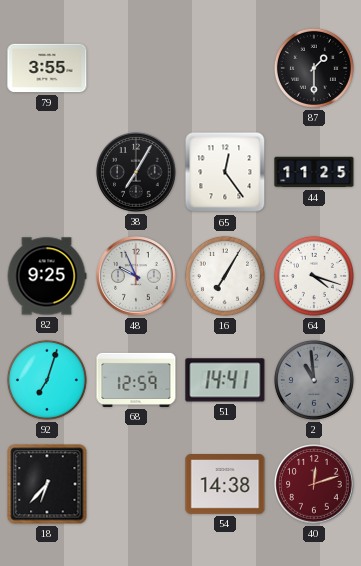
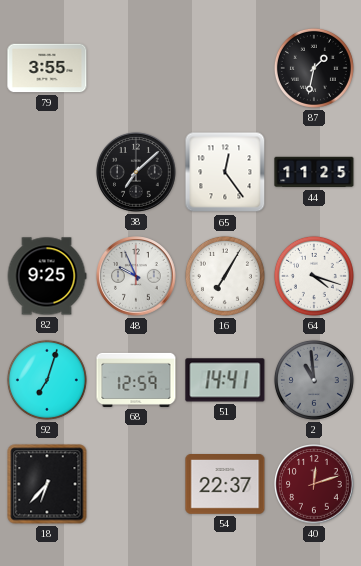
87: 1:30 -> 1:32 (314, 68)
38: 7:05 -> 7:08 (136, 172)
54: 14:38 -> 22:37 (225, 485)
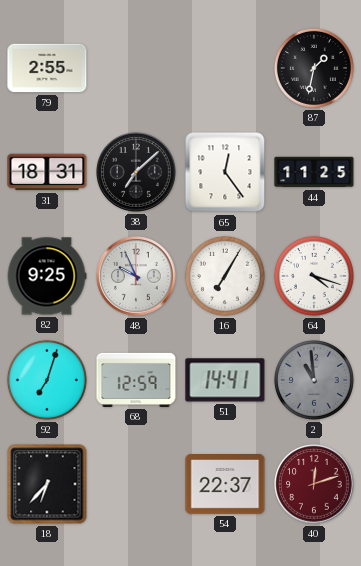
79: 3:55 -> 2:55 (47, 68)
31: none -> 18:31 (47, 172)
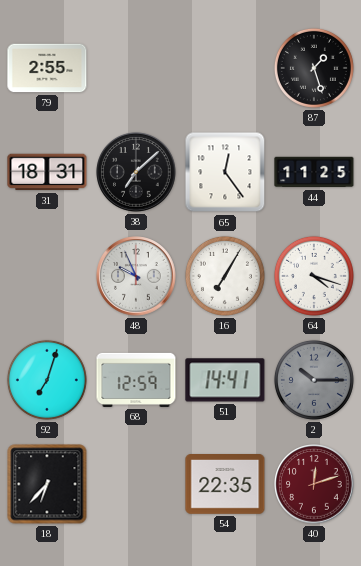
87: 1:32 -> 1:27 (314, 68)
82: 9:25 -> none (47, 276)
2: 10:59 -> 10:15 (314, 380)
54: 22:37 -> 22:35 (225, 485)
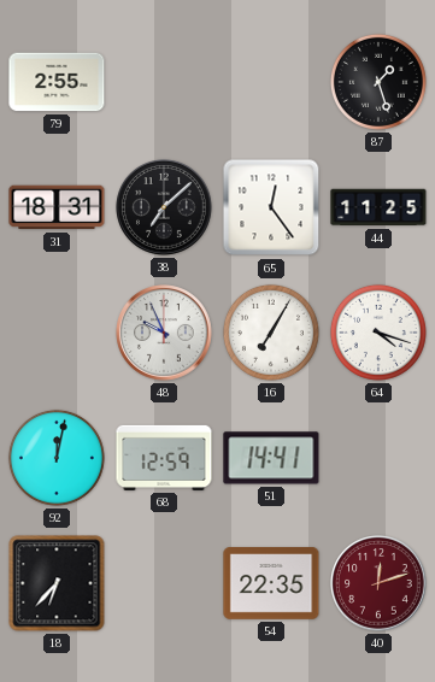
92: 7:03 -> 12:02 (57, 458)
2: 10:15 -> none (314, 380)
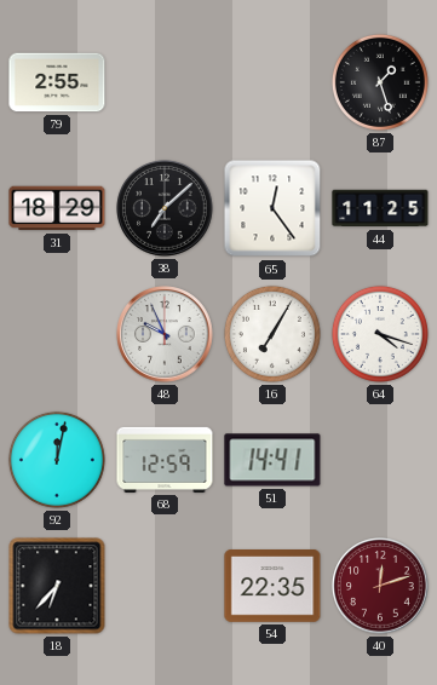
31: 18:31 -> 18:29 (57, 208)
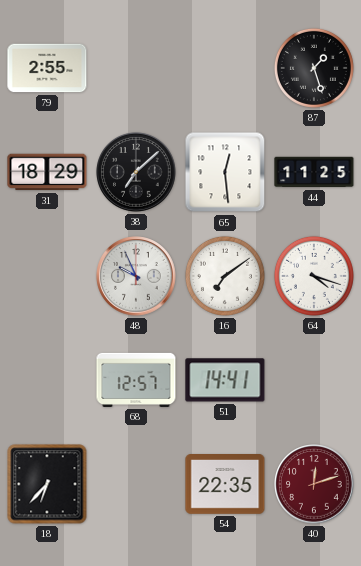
65: 12:24 -> 12:29 (225, 172)
16: 7:05 -> 7:09 (225, 276)
92: 12:02 -> none (57, 460)
68: 12:59 -> 12:57 (136, 380)
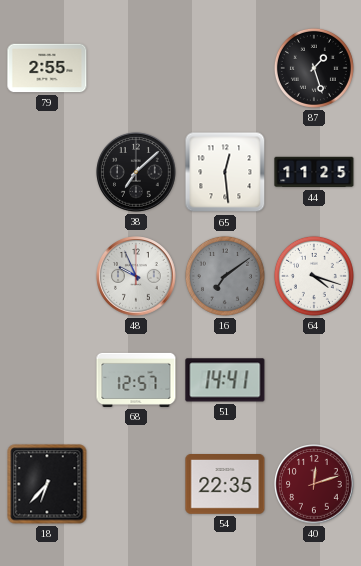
31: 18:29 -> none (47, 172)
16 dial: white -> grey (225, 276)
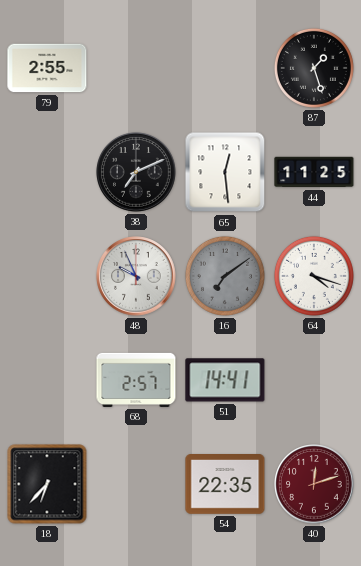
38: 7:08 -> 7:11 (136, 172)
68: 12:57 -> 2:57 (136, 380)
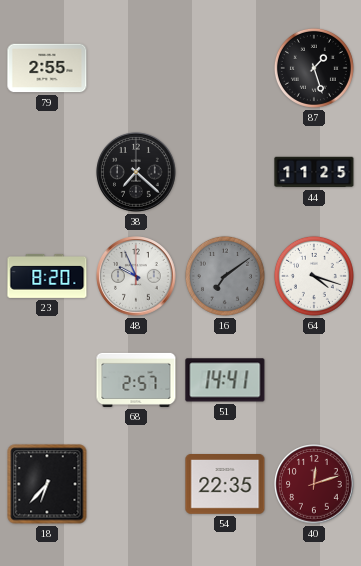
38: 7:11 -> 7:22 (136, 172)
65: 12:29 -> none (225, 172)
23: none -> 8:20 (47, 276)
